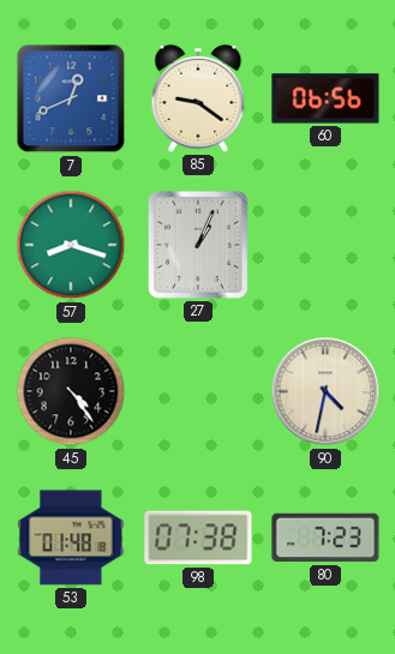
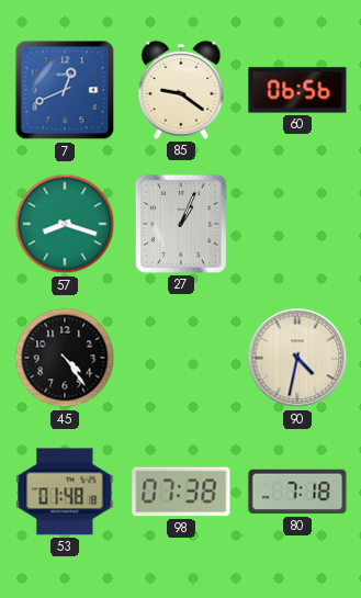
80: 7:23 -> 7:18 (297, 492)
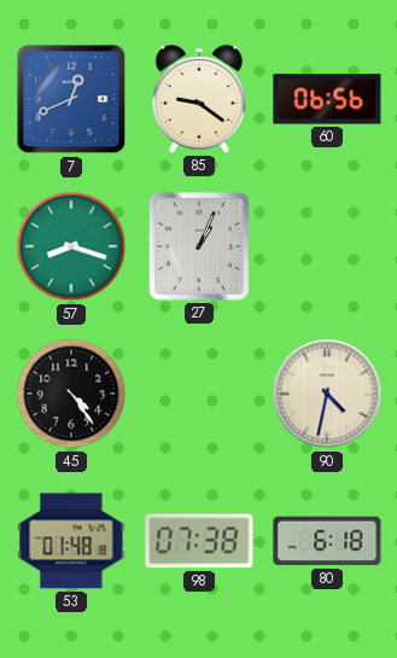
80: 7:18 -> 6:18 (327, 541)
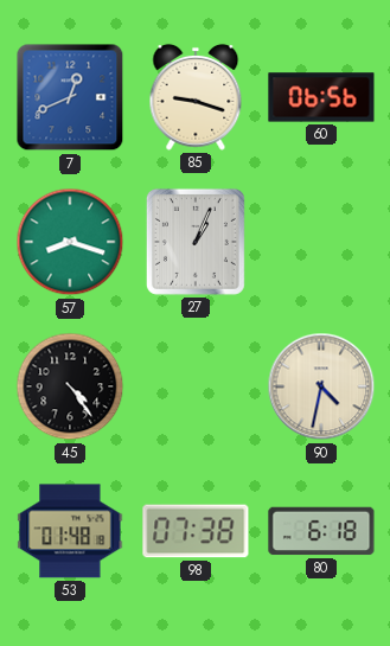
85: 9:21 -> 9:18 (196, 97)
